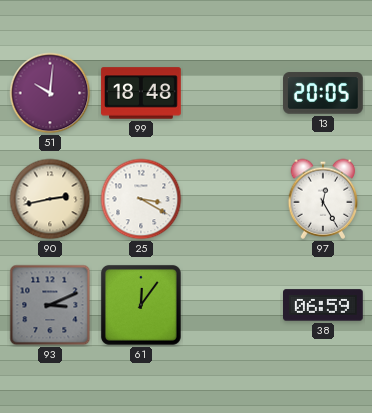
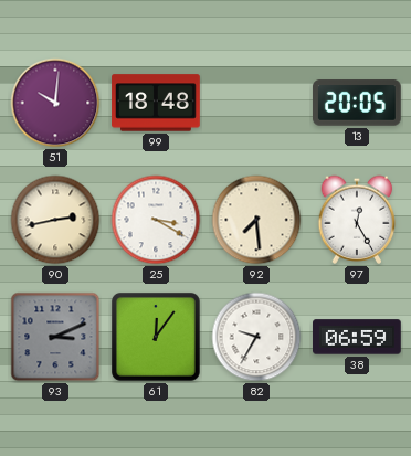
92: none -> 7:29 (256, 220)
82: none -> 9:35 (256, 337)
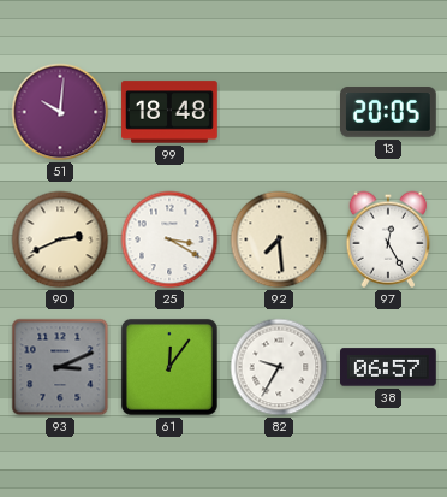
90: 2:43 -> 2:41 (60, 239)
38: 06:59 -> 06:57 (389, 367)
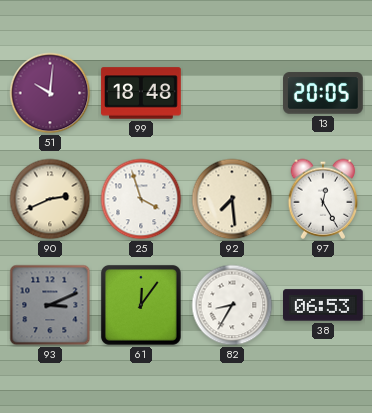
25: 3:20 -> 3:57 (141, 199)
82: 9:35 -> 8:35 (232, 305)
38: 06:57 -> 06:53 (324, 305)
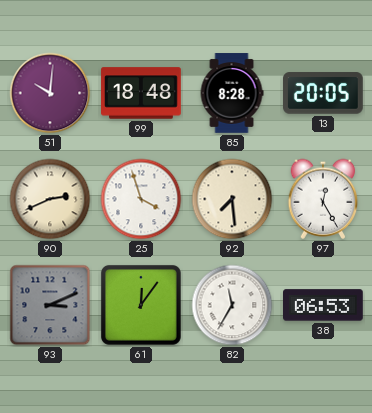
85: none -> 8:28 (232, 93)
82: 8:35 -> 11:35 (232, 305)
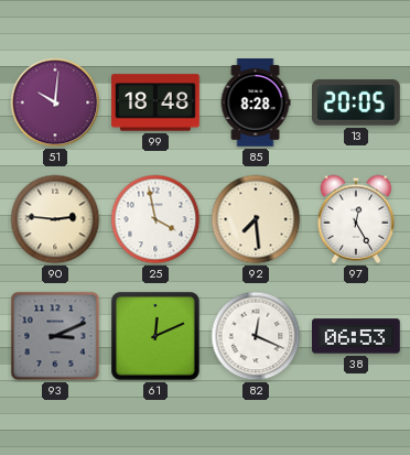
90: 2:41 -> 2:46 (55, 219)
25: 3:57 -> 3:58 (155, 219)
61: 12:06 -> 12:11 (155, 336)
82: 11:35 -> 12:19 (256, 336)
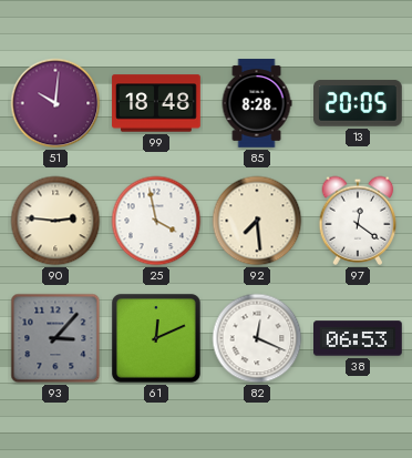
97: 12:25 -> 12:21 (358, 221)
93: 3:11 -> 3:07 (55, 338)
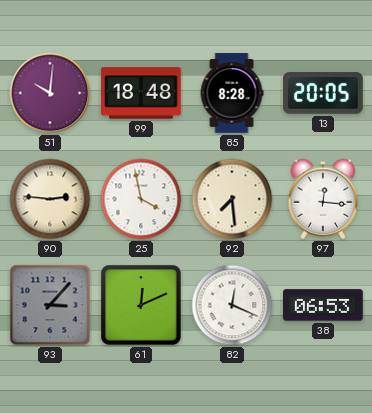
97: 12:21 -> 12:16 (323, 199)
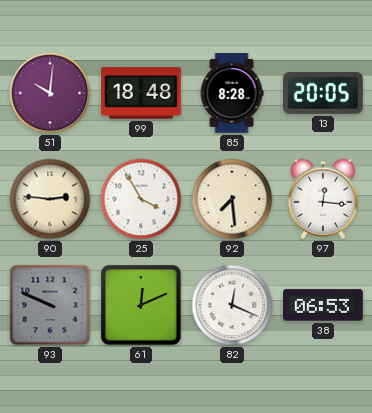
25: 3:58 -> 3:55 (141, 199)
93: 3:07 -> 9:49 (50, 305)
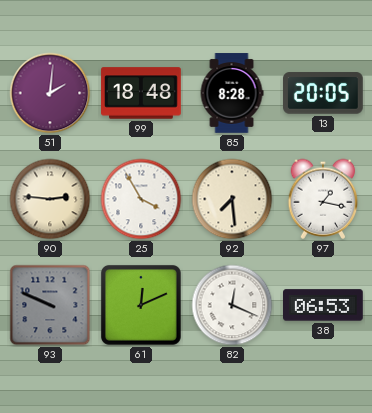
51: 10:01 -> 2:01 (50, 93)
97: 12:16 -> 1:17 (323, 199)
